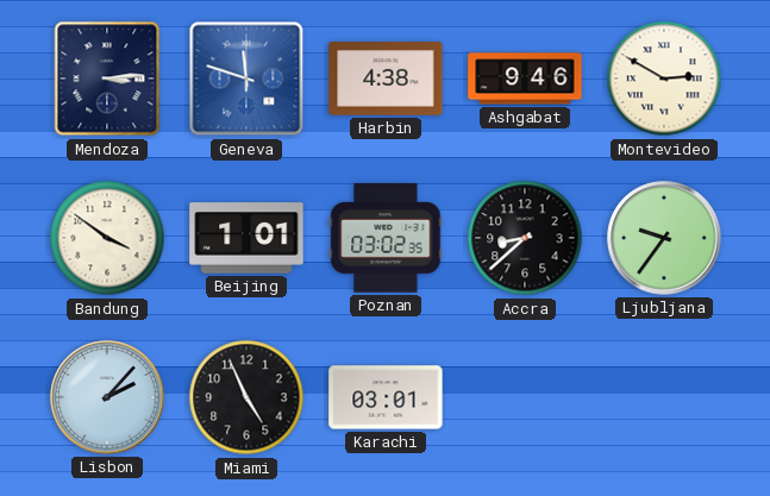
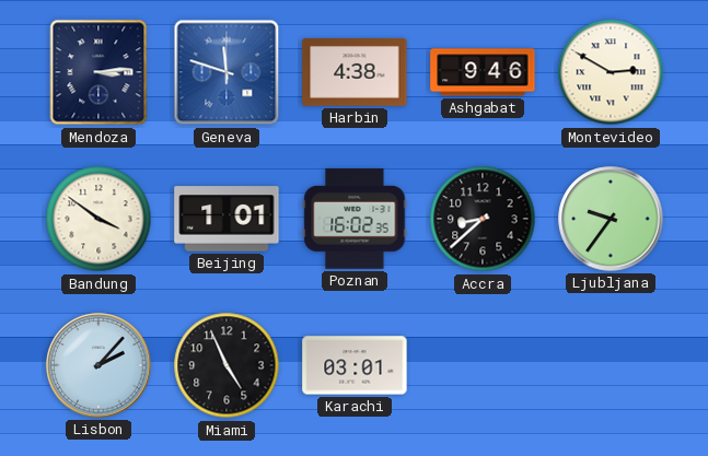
Poznan: 03:02 -> 16:02 (355, 219)
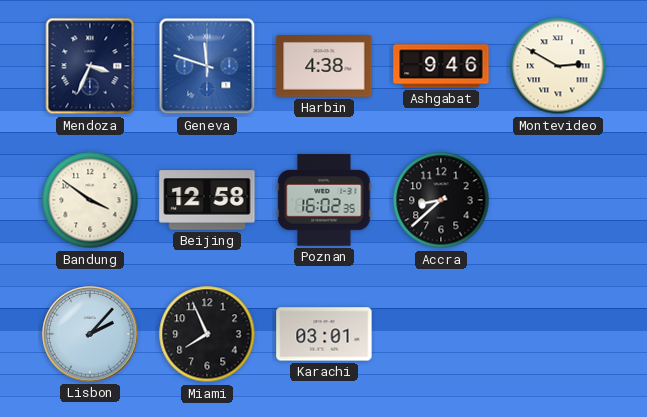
Mendoza: 3:14 -> 3:34 (90, 66)
Beijing: 1:01 -> 12:58 (207, 200)
Ljubljana: 9:36 -> none (611, 219)
Miami: 4:56 -> 7:56 (207, 334)
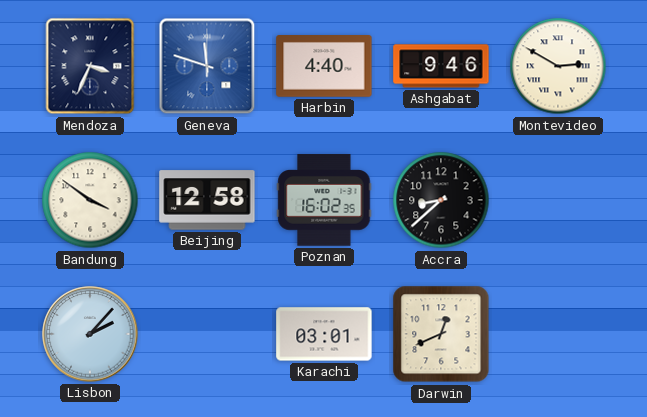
Harbin: 4:38 -> 4:40 (324, 67)
Miami: 7:56 -> none (207, 334)
Darwin: none -> 12:41 (441, 334)
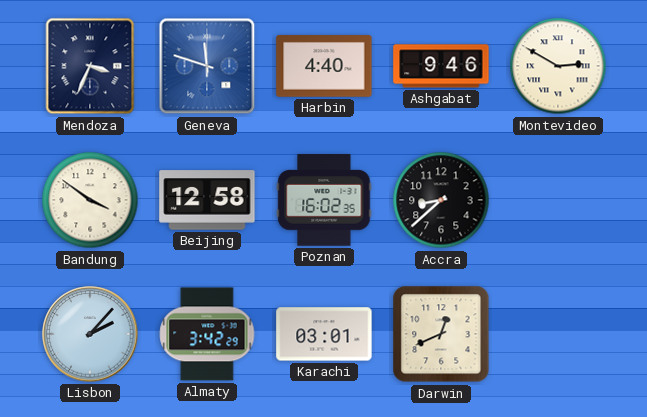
Almaty: none -> 3:42 (207, 334)
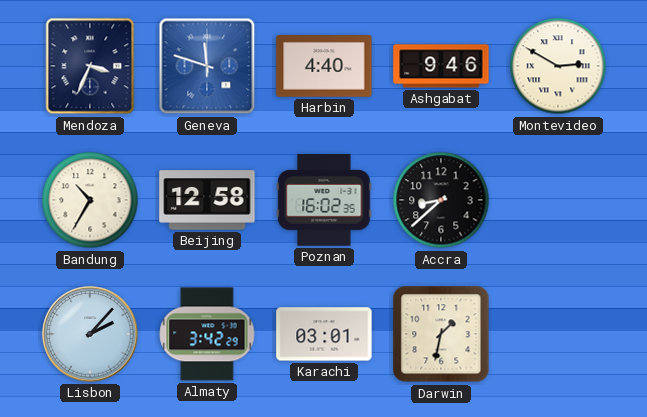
Bandung: 3:51 -> 10:35 (90, 200)
Darwin: 12:41 -> 1:32 (441, 334)
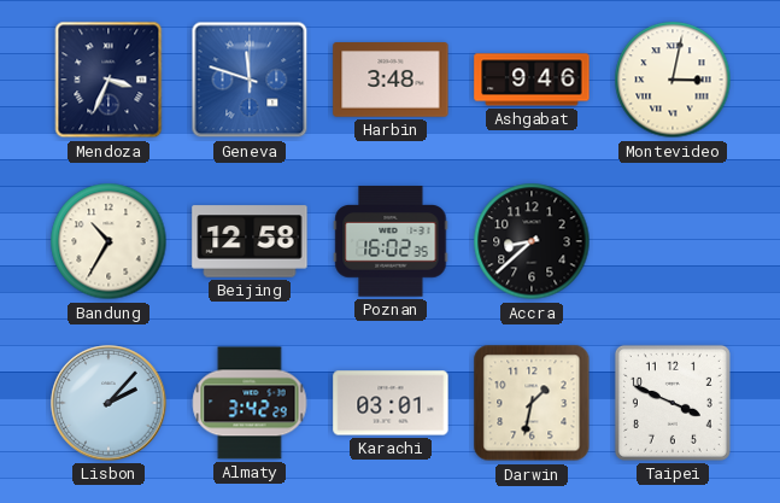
Harbin: 4:40 -> 3:48 (391, 81)
Montevideo: 2:50 -> 3:02 (673, 80)
Taipei: none -> 3:49 (673, 403)
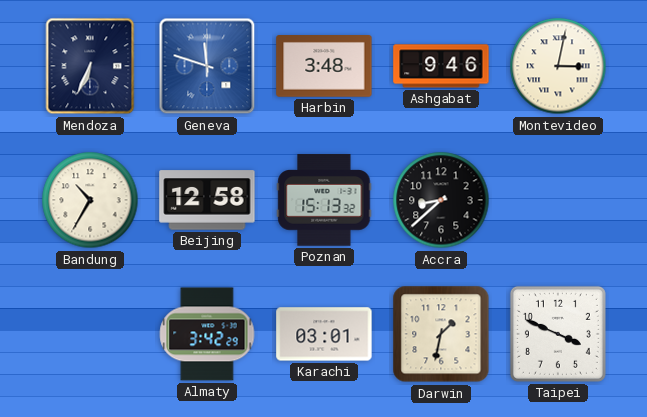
Mendoza: 3:34 -> 6:34 (90, 66)
Poznan: 16:02 -> 15:13 (324, 200)
Lisbon: 2:07 -> none (109, 403)
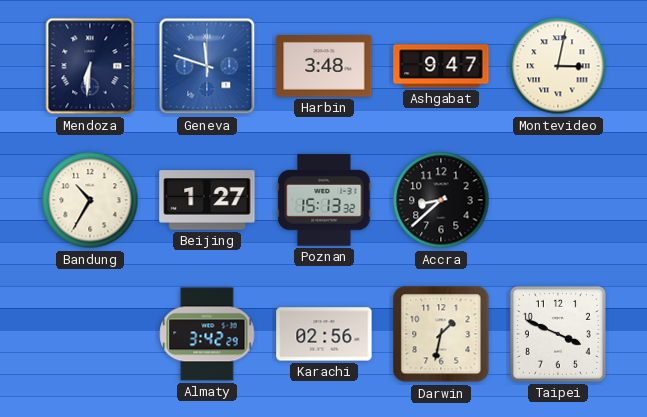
Mendoza: 6:34 -> 6:31 (90, 66)
Ashgabat: 9:46 -> 9:47 (441, 66)
Beijing: 12:58 -> 1:27 (207, 200)
Karachi: 03:01 -> 02:56 (324, 334)
